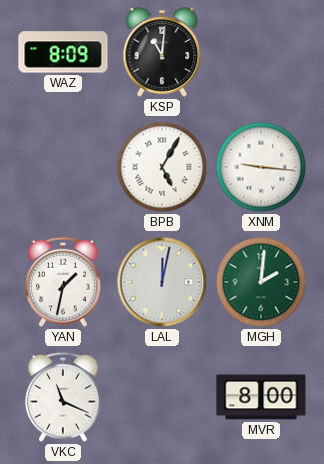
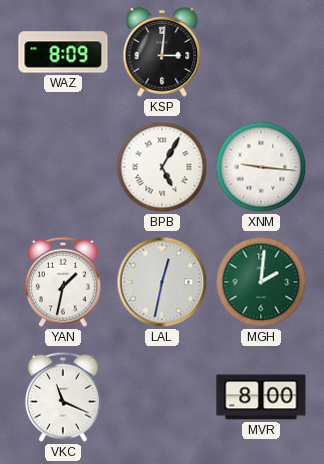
KSP: 11:01 -> 3:01 (162, 52)
LAL: 12:02 -> 12:32 (162, 282)
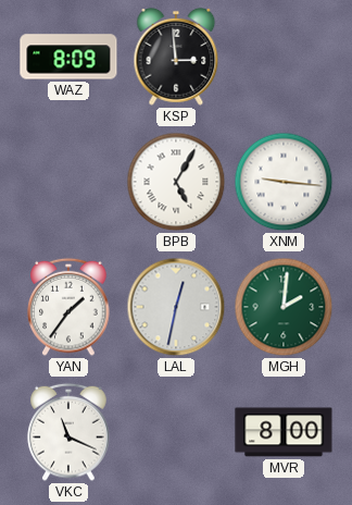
KSP: 3:01 -> 2:59 (176, 57)
YAN: 1:32 -> 1:36 (68, 307)
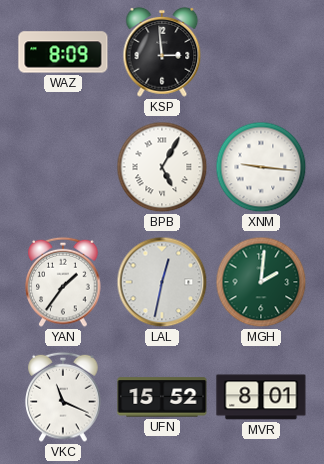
UFN: none -> 15:52 (162, 397)
MVR: 8:00 -> 8:01 (261, 397)
